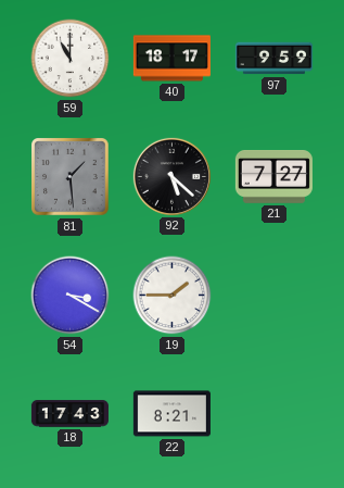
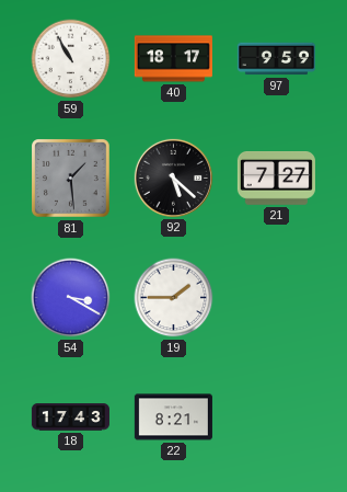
59: 11:00 -> 10:55 (71, 59)
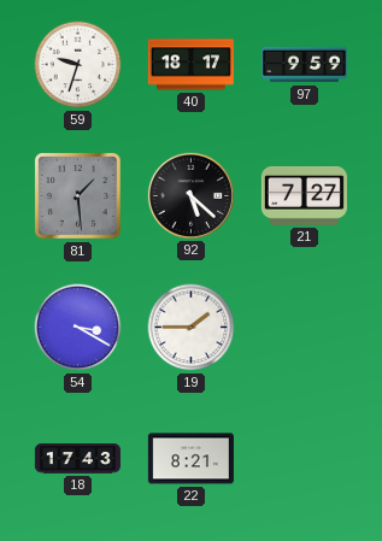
59: 10:55 -> 9:33 (78, 65)
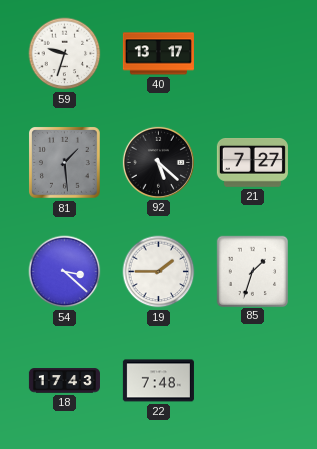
40: 18:17 -> 13:17 (158, 54)
97: 9:59 -> none (304, 65)
54: 3:20 -> 3:22 (65, 272)
85: none -> 1:33 (252, 271)
22: 8:21 -> 7:48 (158, 381)
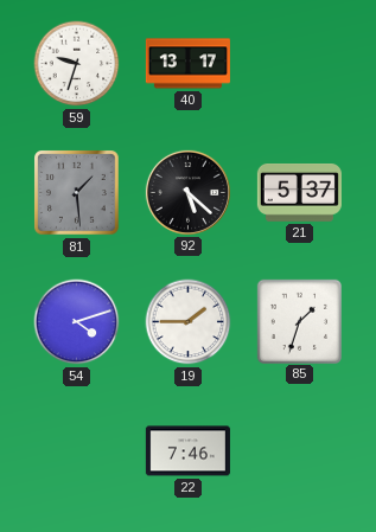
21: 7:27 -> 5:37 (299, 193)
54: 3:22 -> 4:12 (77, 322)
18: 17:43 -> none (64, 381)
22: 7:48 -> 7:46 (187, 451)
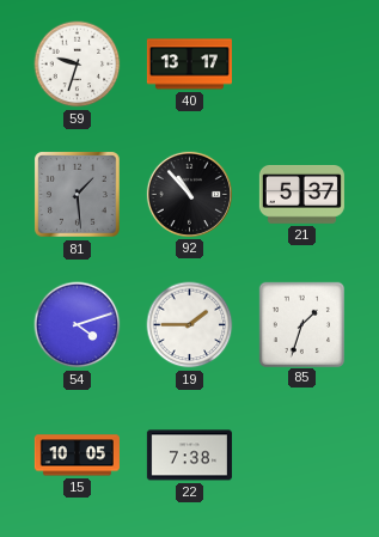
92: 5:22 -> 10:53 (189, 194)
15: none -> 10:05 (77, 456)
22: 7:46 -> 7:38 (189, 456)
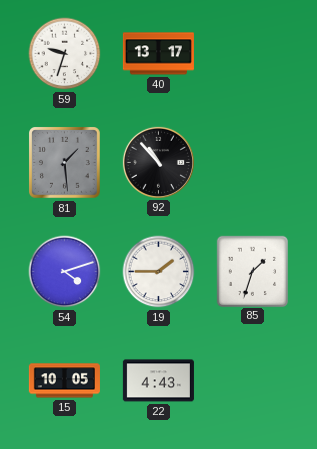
21: 5:37 -> none (301, 195)
22: 7:38 -> 4:43 (158, 381)
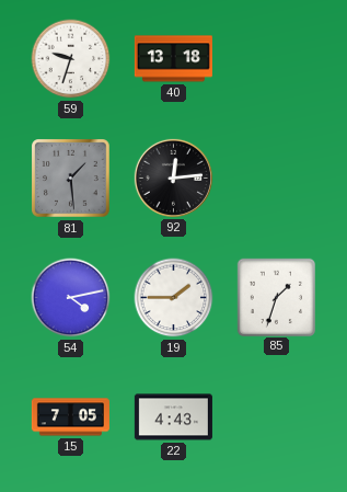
40: 13:17 -> 13:18 (173, 59)
92: 10:53 -> 12:14 (173, 178)
54: 4:12 -> 4:13 (71, 298)
15: 10:05 -> 7:05 (70, 417)
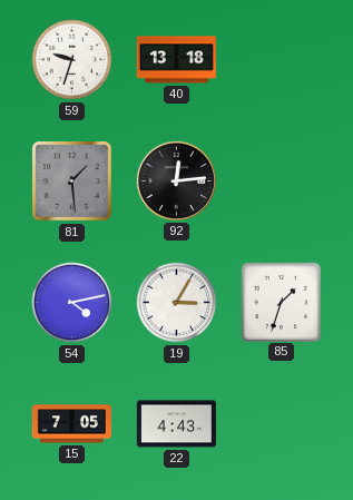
19: 1:45 -> 3:05 (177, 303)
